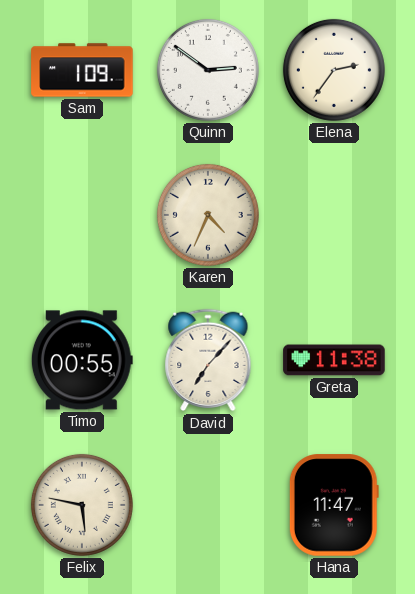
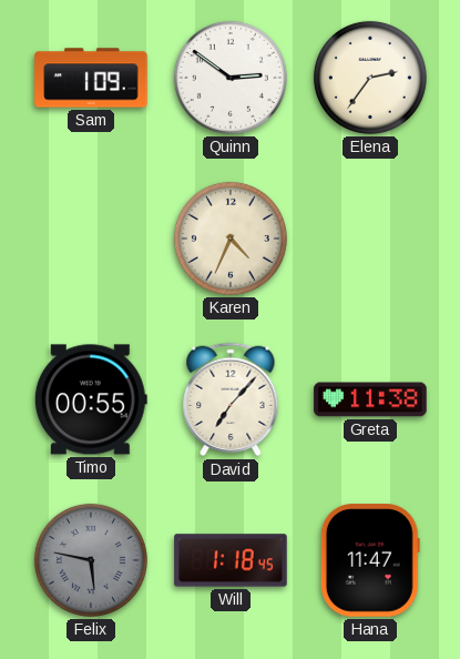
Felix dial: cream -> grey (91, 560)
Will: none -> 1:18 (231, 560)
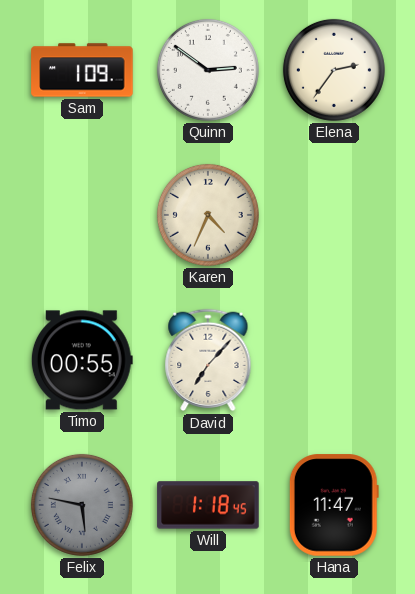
Greta: 11:38 -> none (370, 399)
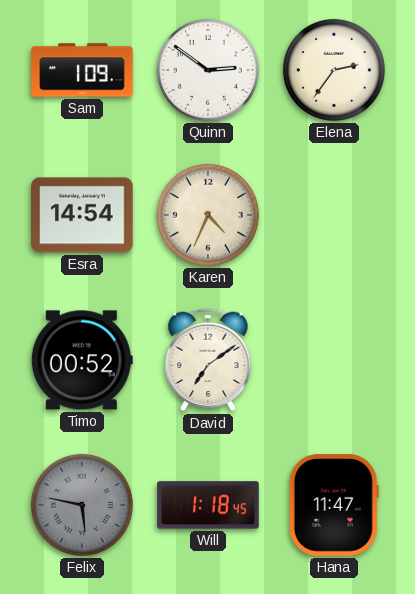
Esra: none -> 14:54 (82, 215)
Timo: 00:55 -> 00:52 (82, 360)
David: 7:07 -> 7:09 (208, 360)
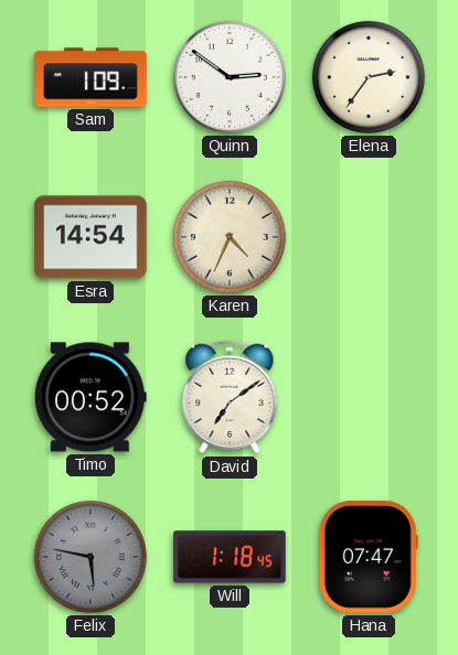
Hana: 11:47 -> 07:47 (369, 557)
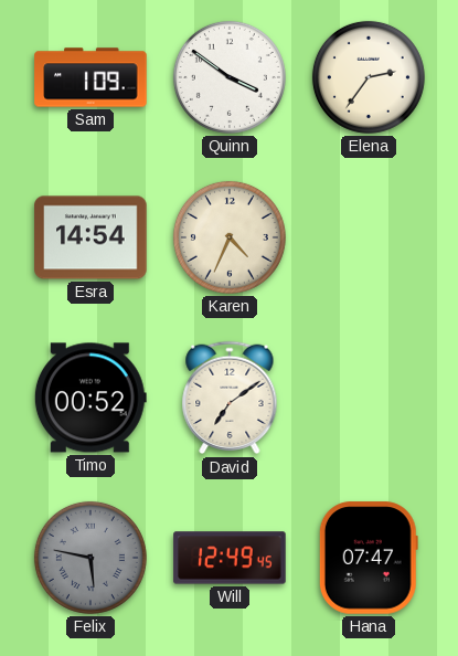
Quinn: 2:51 -> 3:51 (230, 77)
Will: 1:18 -> 12:49 (230, 558)
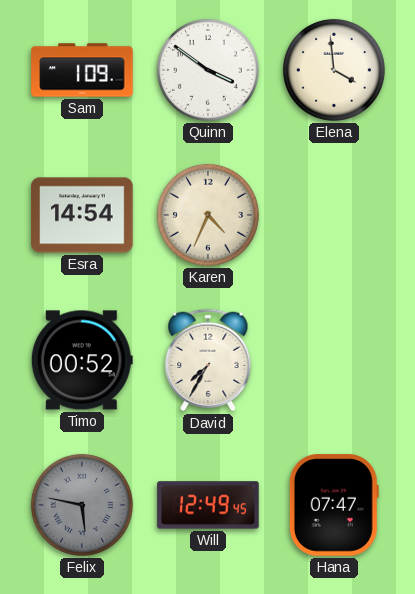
Elena: 2:36 -> 3:59 (334, 70)
David: 7:09 -> 7:35 (208, 360)
